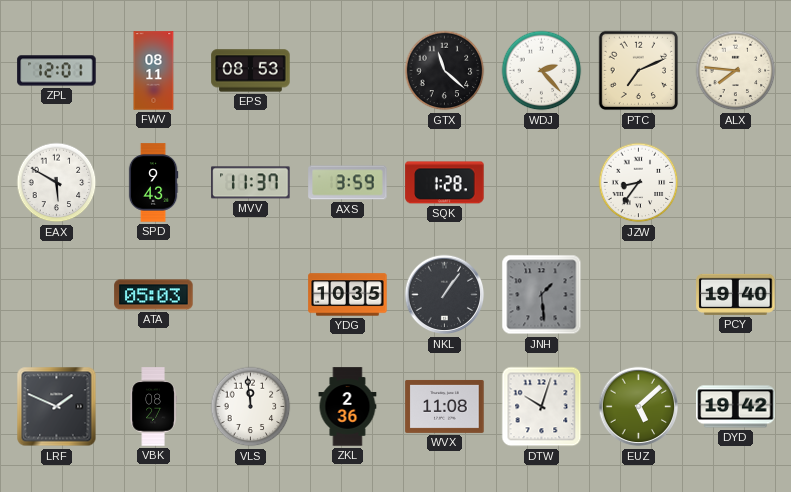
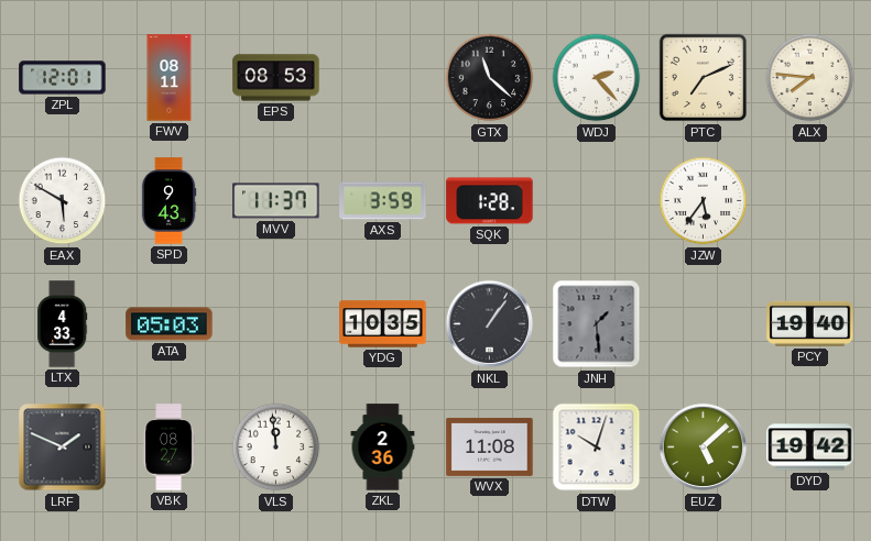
JZW: 8:36 -> 5:36 (704, 201)
LTX: none -> 4:33 (63, 324)
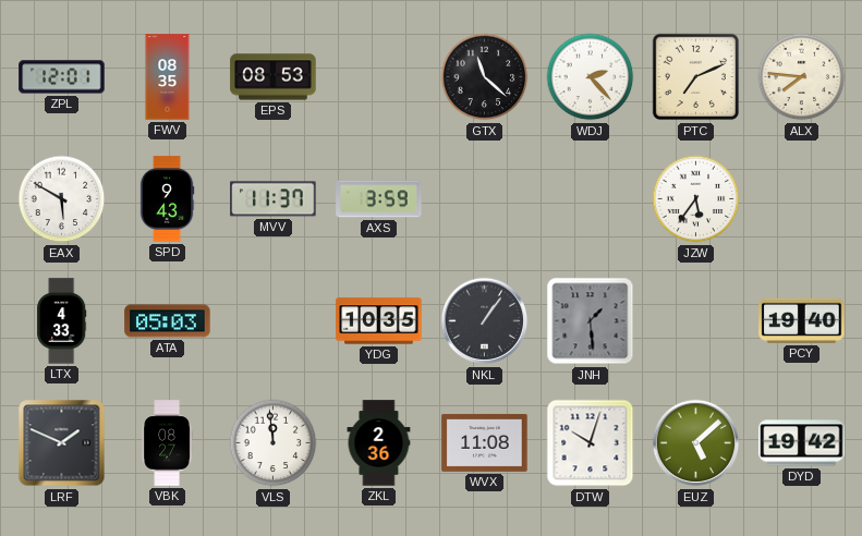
FWV: 08:11 -> 08:35 (168, 77)
SQK: 1:28 -> none (490, 201)
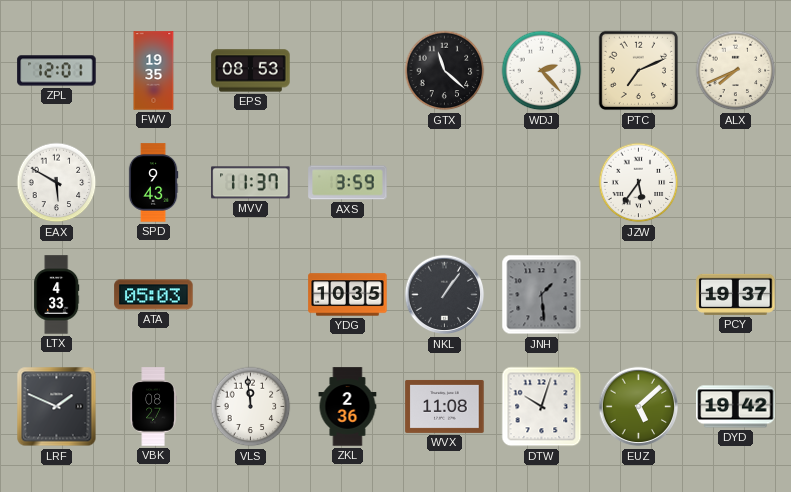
FWV: 08:35 -> 19:35 (154, 71)
ALX: 7:46 -> 7:41 (736, 71)
PCY: 19:40 -> 19:37 (736, 294)
